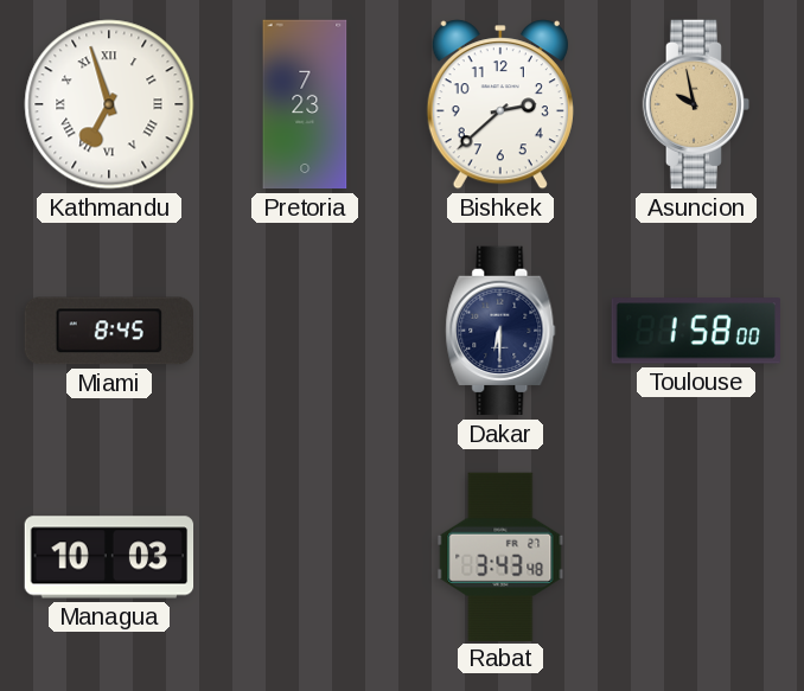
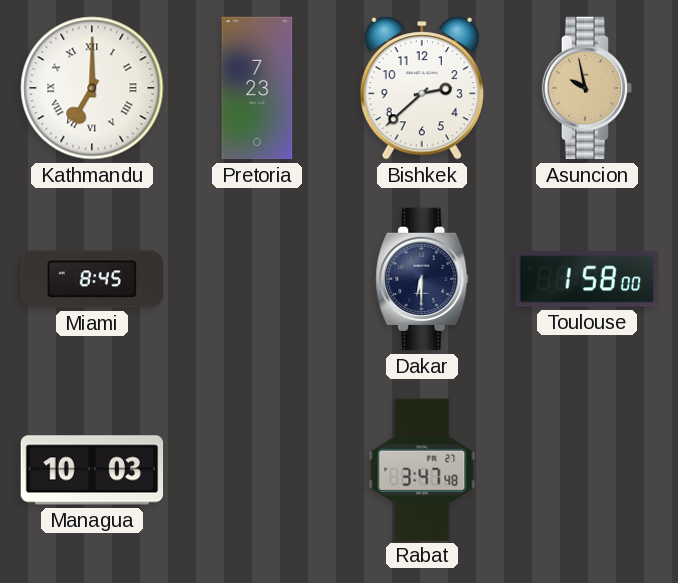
Kathmandu: 6:57 -> 7:00 (92, 88)
Rabat: 3:43 -> 3:47 (422, 469)
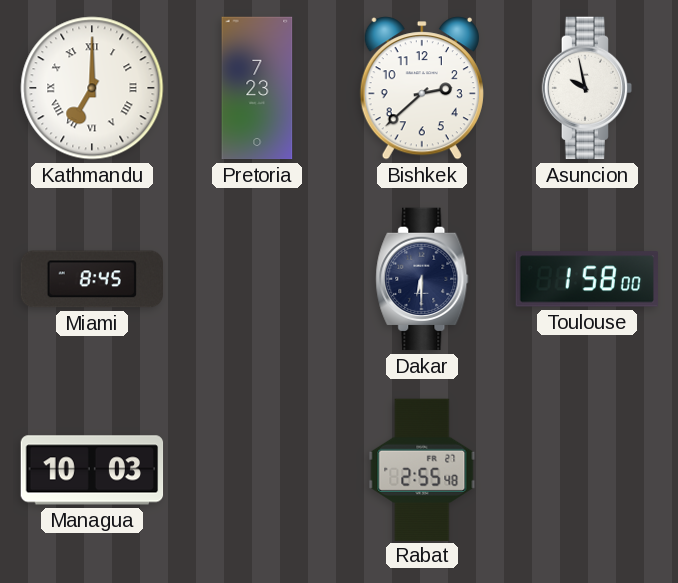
Asuncion dial: champagne -> white (587, 88)
Rabat: 3:47 -> 2:55 (422, 469)
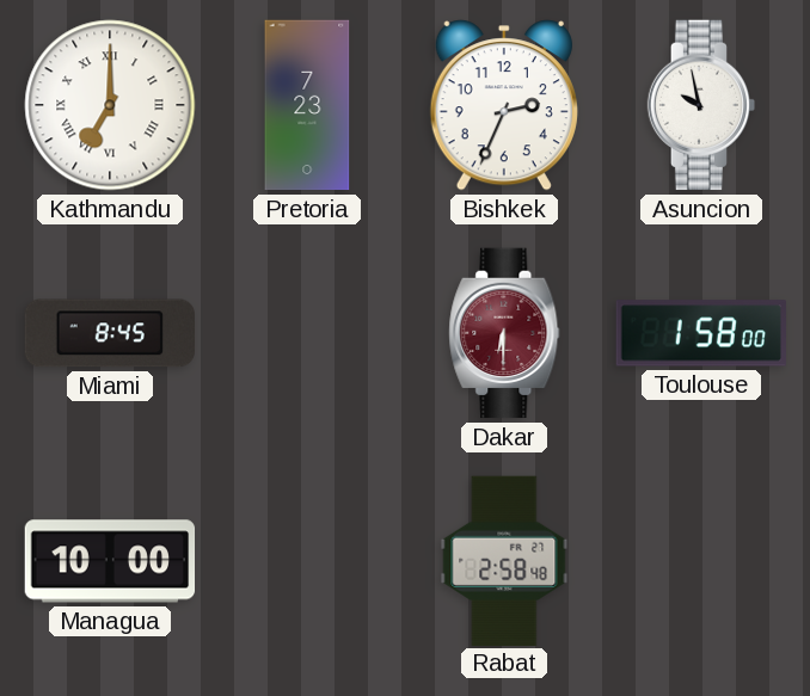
Bishkek: 2:38 -> 2:34 (504, 105)
Dakar dial: navy -> burgundy (504, 333)
Managua: 10:03 -> 10:00 (110, 561)
Rabat: 2:55 -> 2:58 (504, 560)
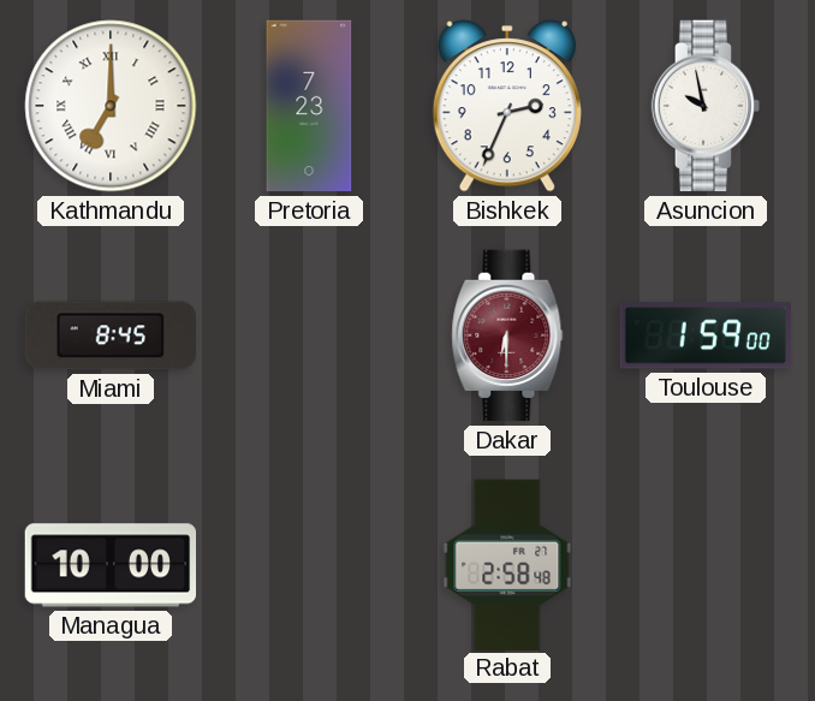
Toulouse: 1:58 -> 1:59 (704, 335)
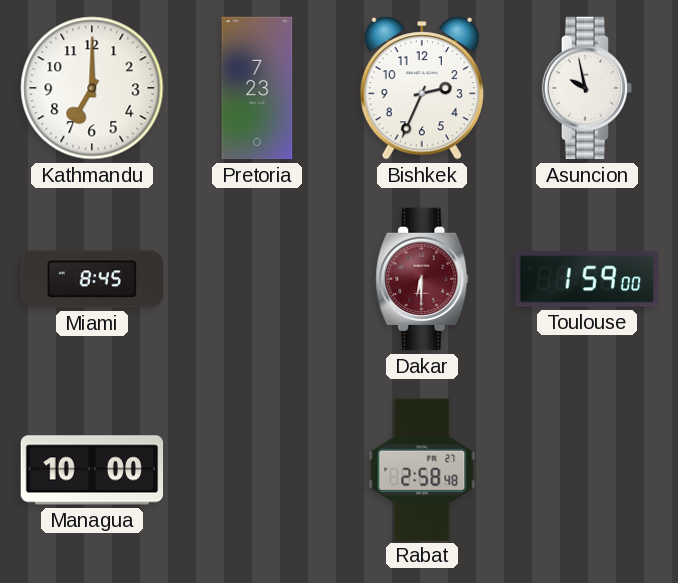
Kathmandu numerals: Roman -> Arabic (92, 88)
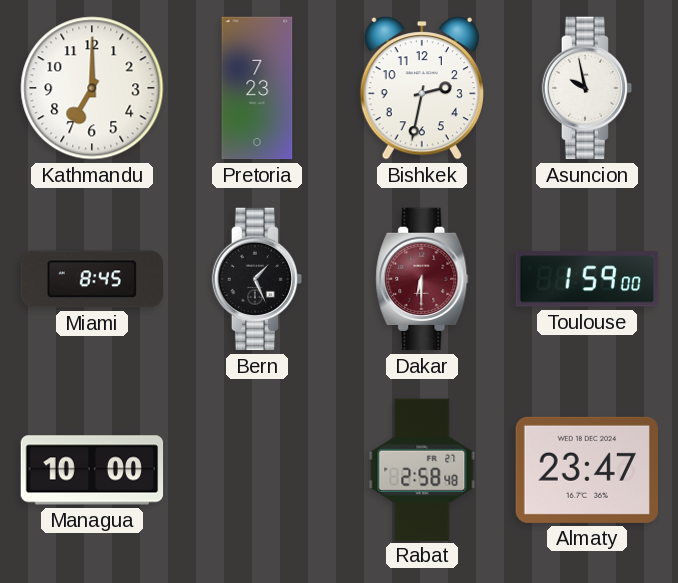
Bishkek: 2:34 -> 2:32 (422, 88)
Bern: none -> 1:26 (257, 279)
Almaty: none -> 23:47 (586, 470)
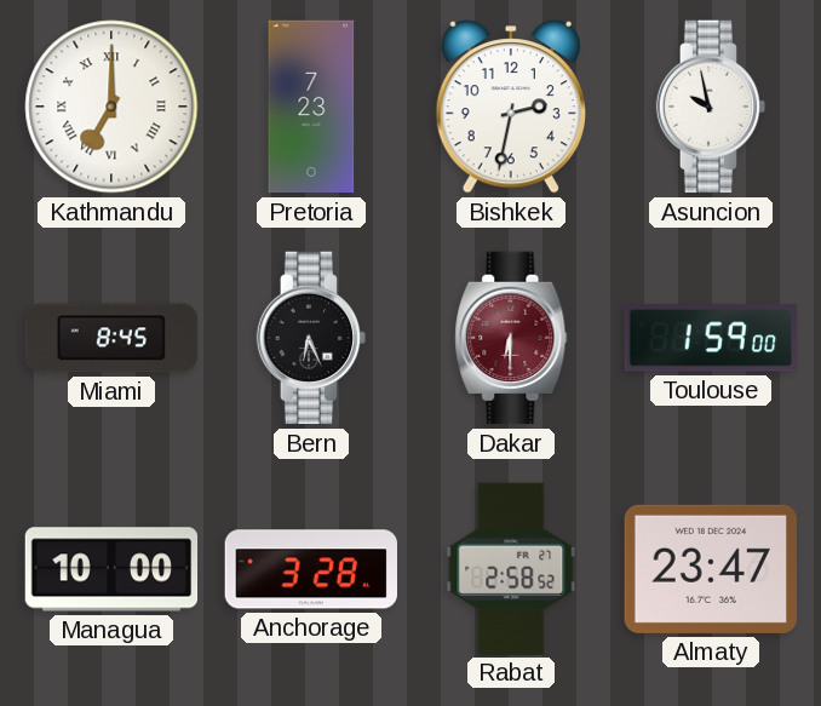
Kathmandu numerals: Arabic -> Roman (111, 107)
Bern: 1:26 -> 6:26 (311, 338)
Anchorage: none -> 3:28 (310, 569)
Rabat: 2:58:48 -> 2:58:52 (511, 568)
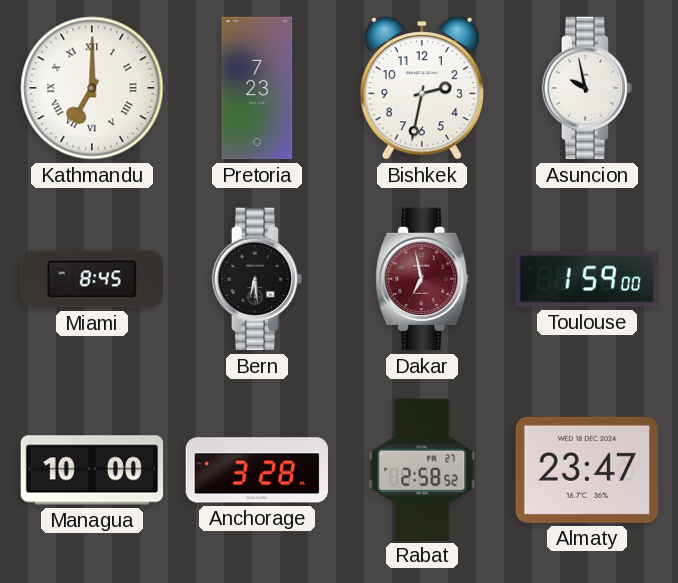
Bern: 6:26 -> 6:29 (257, 279)
Dakar: 6:30 -> 6:58 (422, 279)
